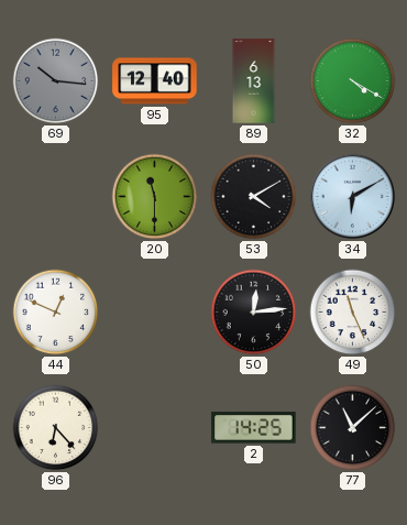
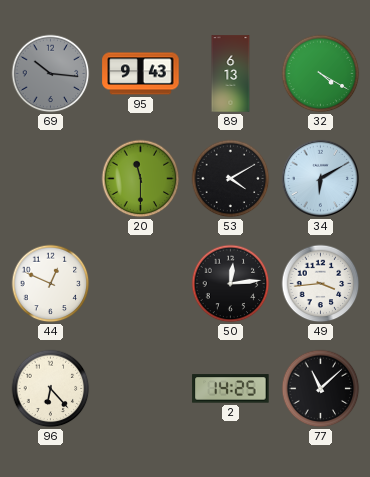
95: 12:40 -> 9:43 (141, 74)
49: 11:26 -> 3:44 (321, 284)
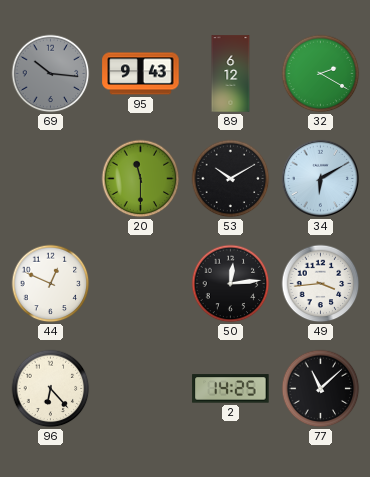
89: 6:13 -> 6:12 (231, 74)
32: 4:20 -> 2:20 (321, 74)
53: 4:10 -> 10:10 (231, 179)
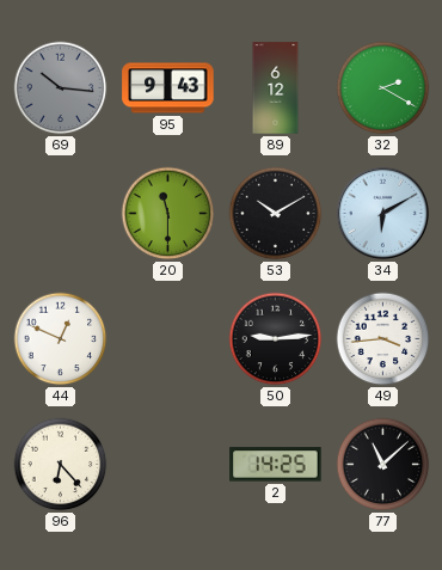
50: 12:14 -> 9:14 (276, 339)
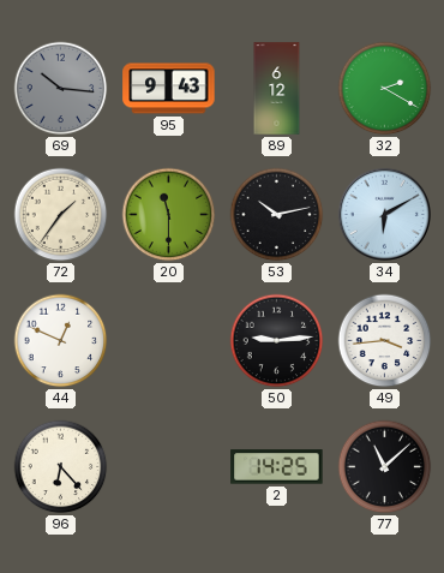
72: none -> 1:36 (61, 215)
53: 10:10 -> 10:13 (277, 215)
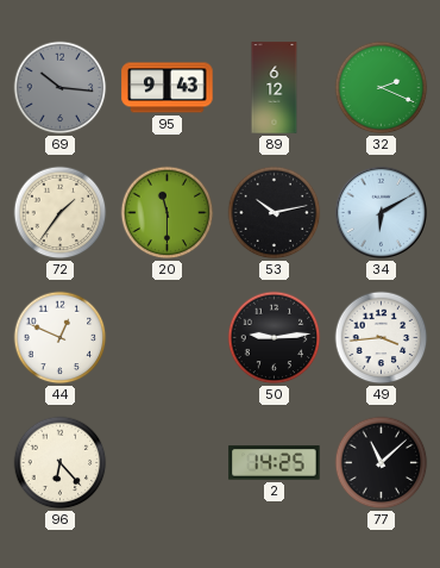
32: 2:20 -> 2:19 (382, 88)
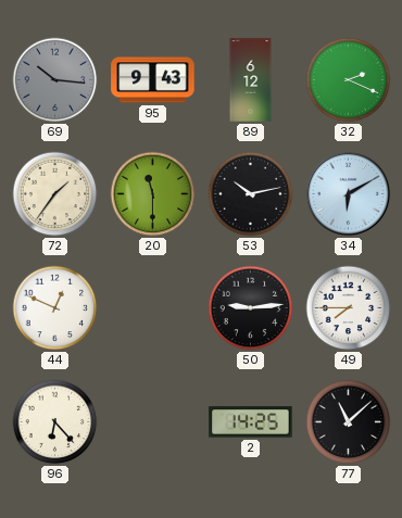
49: 3:44 -> 7:45 (349, 308)
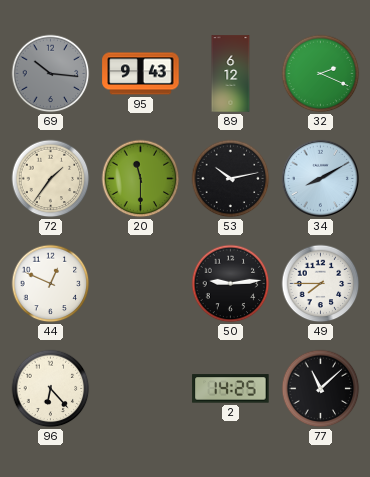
34: 6:10 -> 8:10 (320, 178)
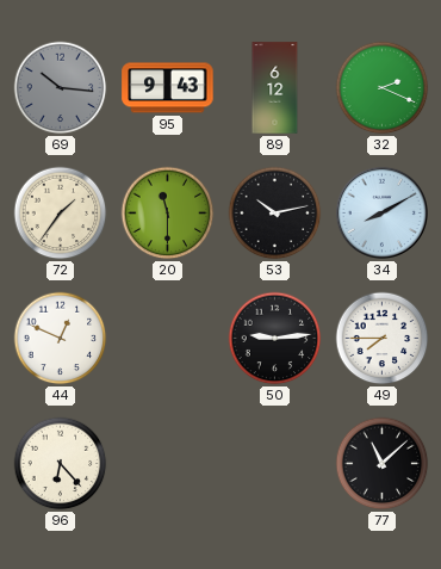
2: 14:25 -> none (231, 389)
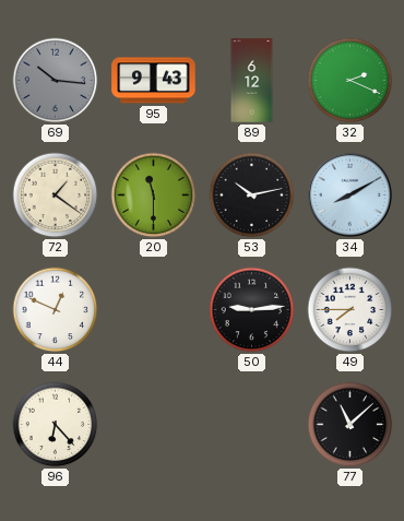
72: 1:36 -> 1:21 (56, 196)
